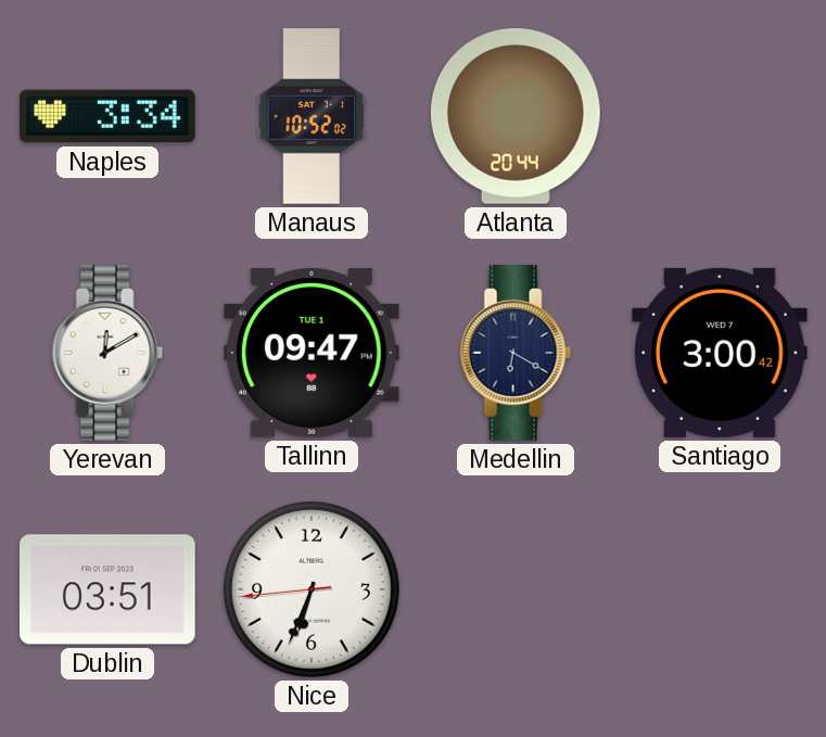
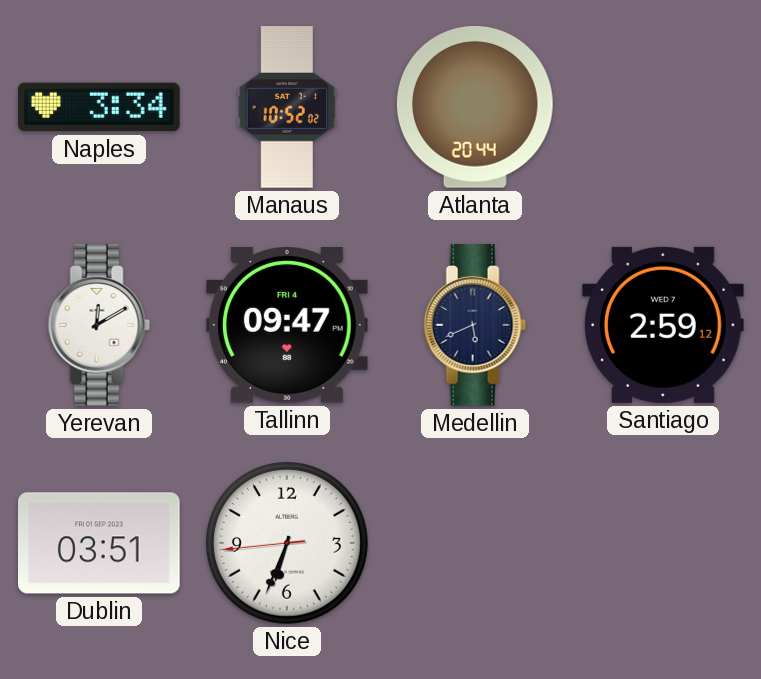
Tallinn date: TUE 1 -> FRI 4 (288, 326)
Medellin: 6:20 -> 5:41 (475, 325)
Santiago: 3:00 -> 2:59 (664, 325)
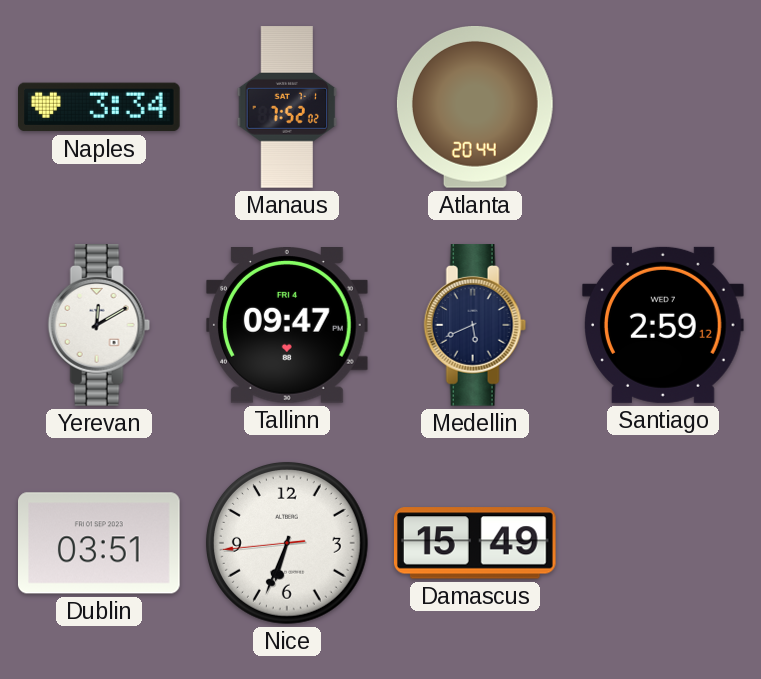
Manaus: 10:52 -> 7:52 (287, 107)
Damascus: none -> 15:49 (475, 543)
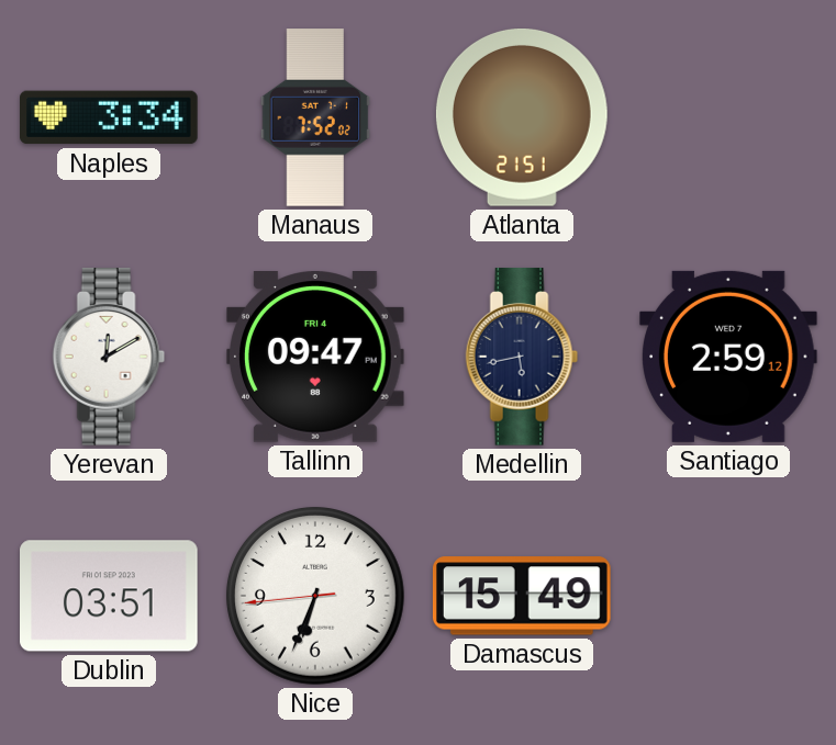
Atlanta: 20:44 -> 21:51 (522, 118)
Medellin: 5:41 -> 5:43 (522, 357)
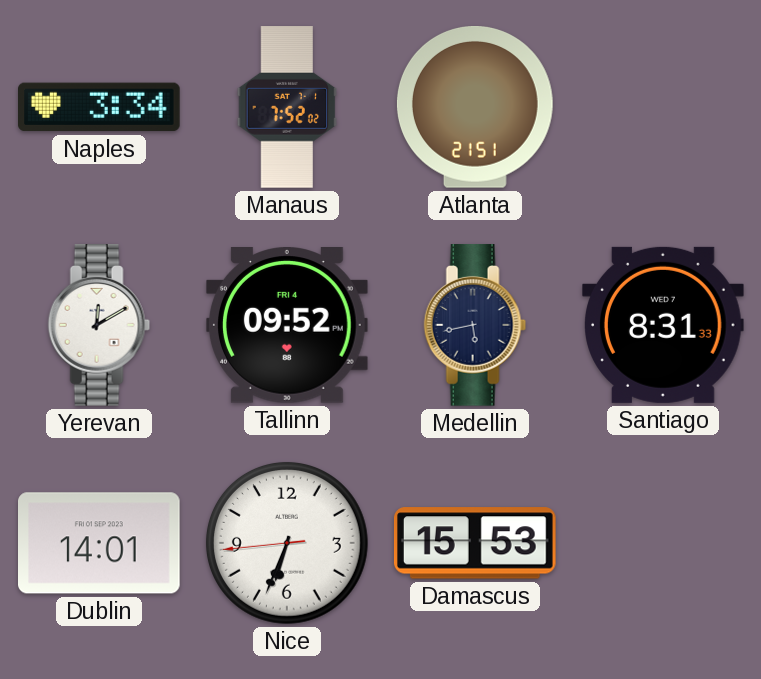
Tallinn: 09:47 -> 09:52 (288, 326)
Santiago: 2:59 -> 8:31 (664, 325)
Dublin: 03:51 -> 14:01 (100, 543)
Damascus: 15:49 -> 15:53 (475, 543)
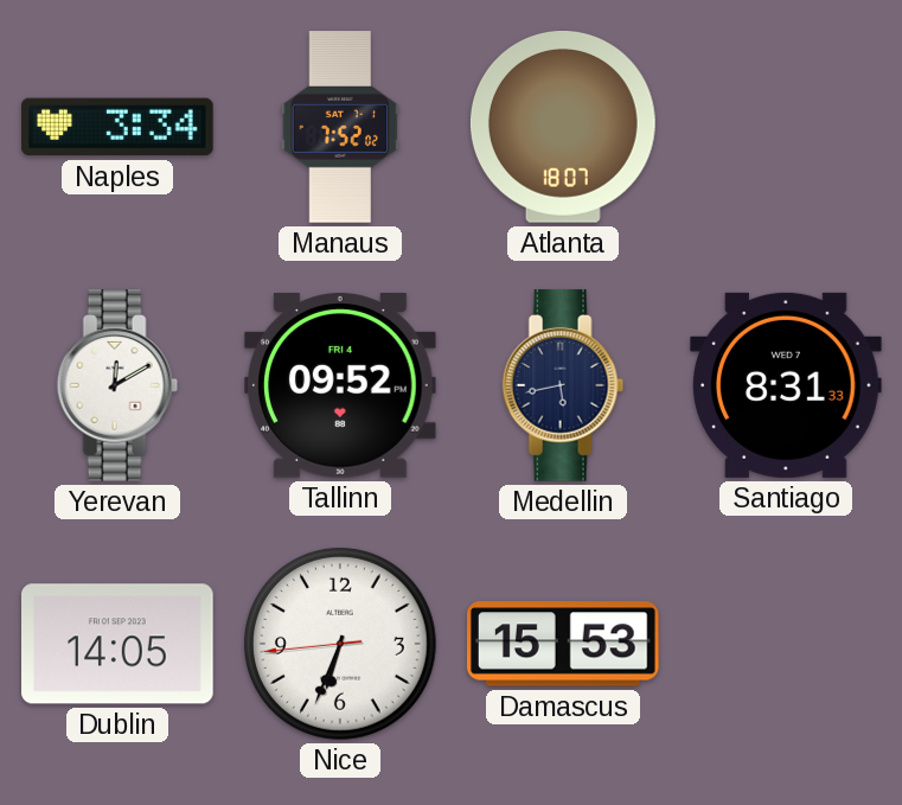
Atlanta: 21:51 -> 18:07 (563, 128)
Dublin: 14:01 -> 14:05 (119, 644)
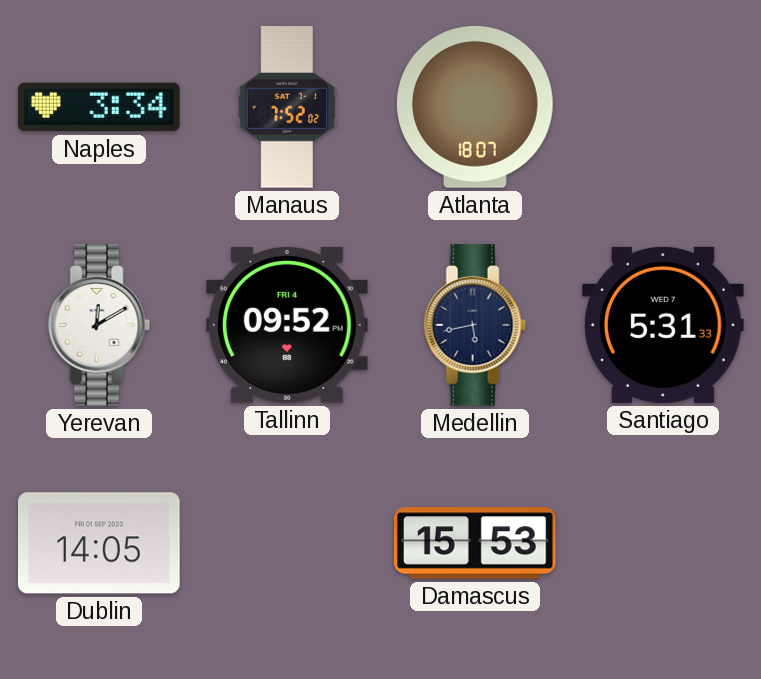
Santiago: 8:31 -> 5:31 (664, 325)
Nice: 6:33 -> none (340, 644)
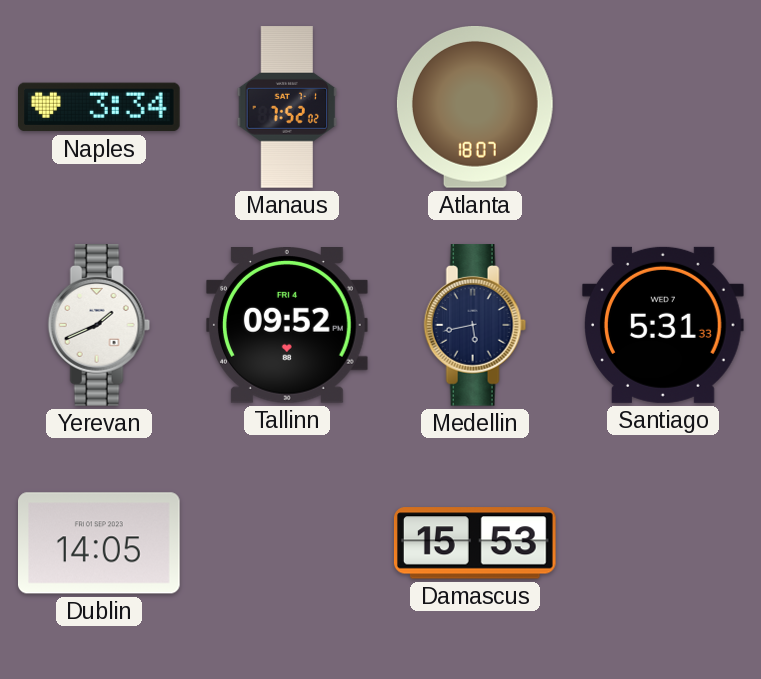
Yerevan: 12:10 -> 1:41 (99, 325)
